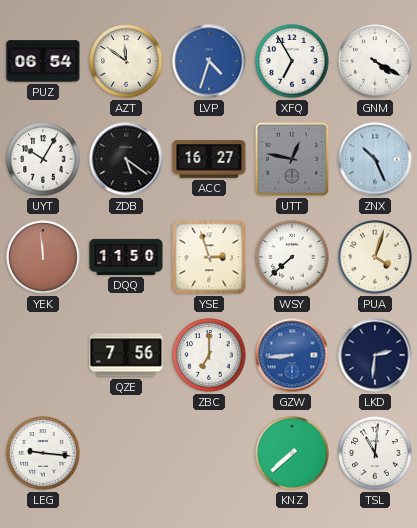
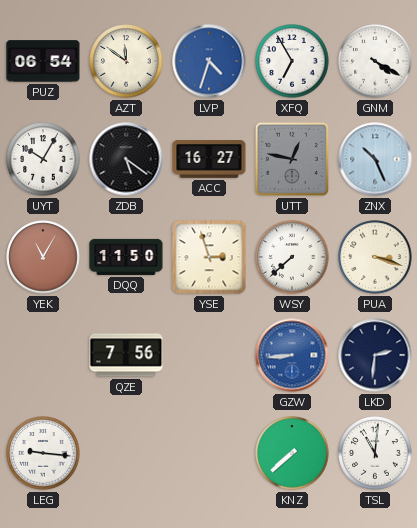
YEK: 11:59 -> 11:05 (43, 257)
PUA: 4:03 -> 3:18 (375, 257)
ZBC: 7:00 -> none (209, 355)
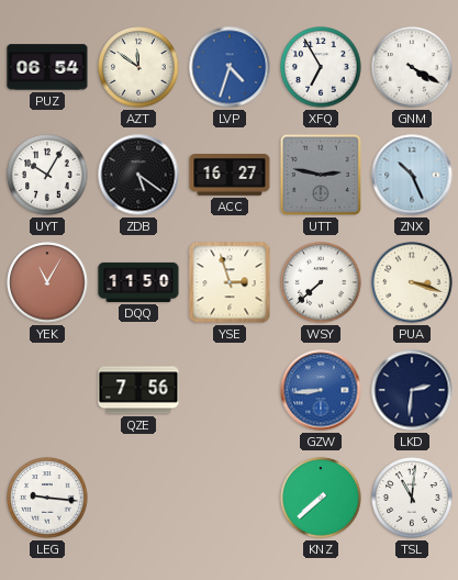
UTT: 12:47 -> 2:47 (321, 175)
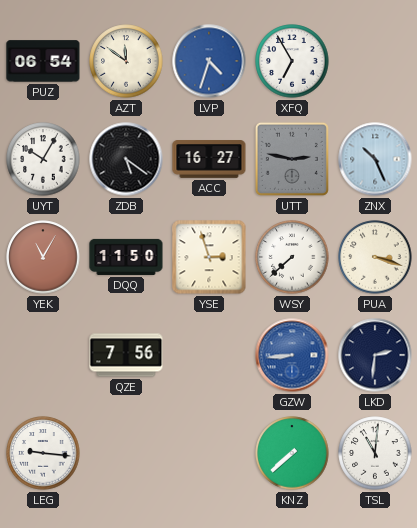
GNM: 4:20 -> none (412, 67)
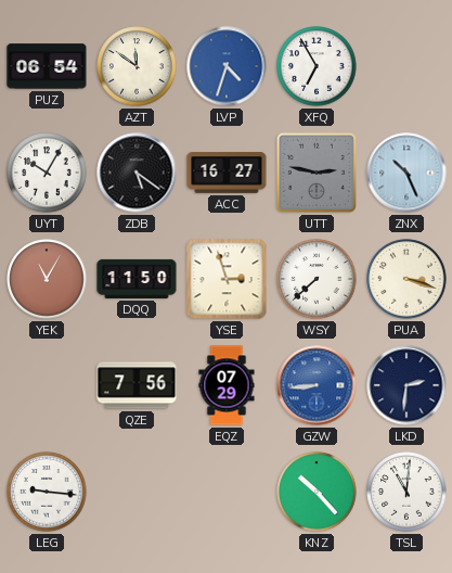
EQZ: none -> 07:29 (227, 385)
KNZ: 7:38 -> 10:23 (317, 492)
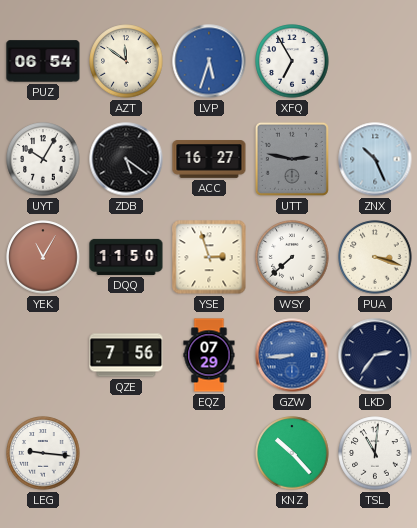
LVP: 4:33 -> 5:33 (209, 61)
LKD: 2:31 -> 2:36 (375, 355)
